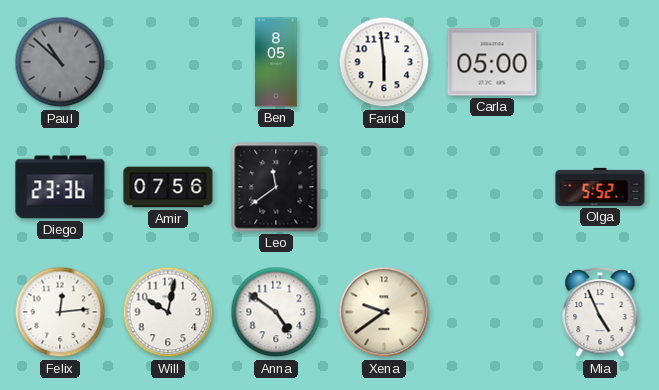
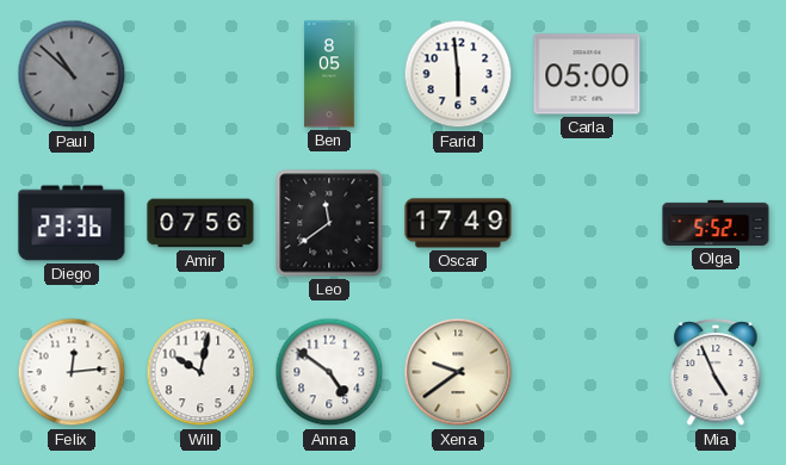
Oscar: none -> 17:49 (458, 223)
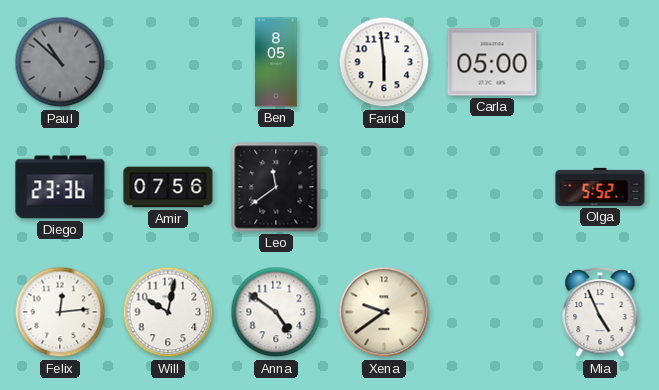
Oscar: 17:49 -> none (458, 223)
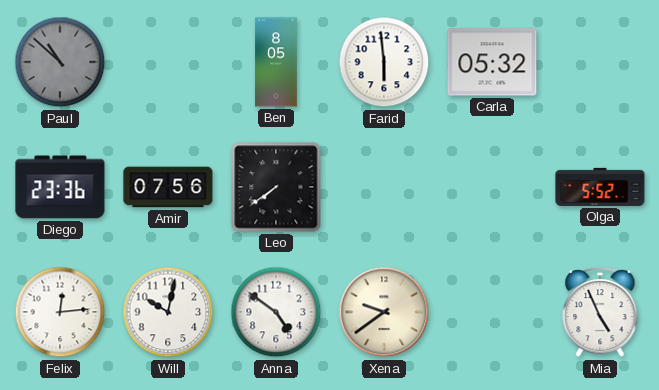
Carla: 05:00 -> 05:32 (492, 62)
Leo: 11:39 -> 7:39 (276, 187)
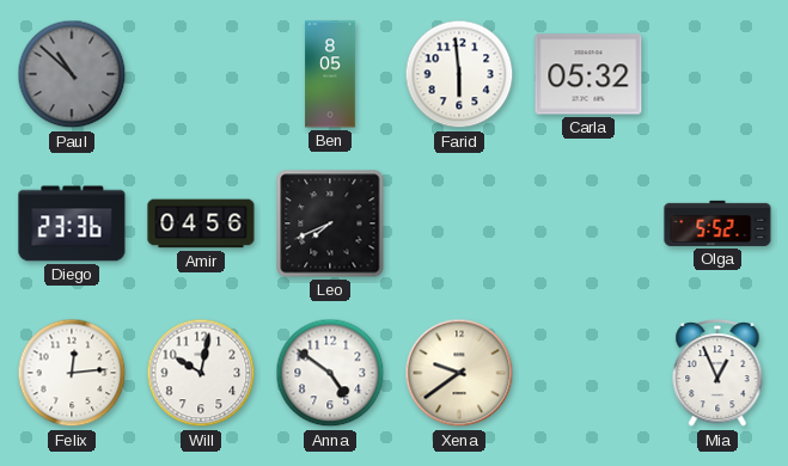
Amir: 07:56 -> 04:56 (201, 223)
Leo: 7:39 -> 7:41 (330, 223)
Mia: 4:56 -> 12:56 (717, 374)
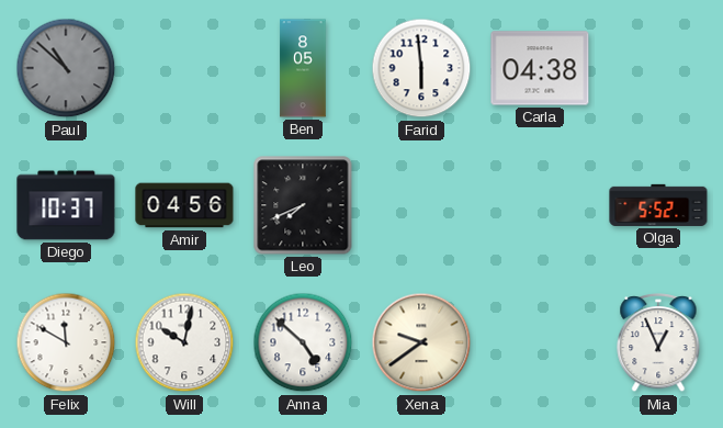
Carla: 05:32 -> 04:38 (540, 68)
Diego: 23:36 -> 10:37 (66, 205)
Felix: 12:14 -> 11:50 (66, 342)
Anna: 4:51 -> 4:52 (303, 342)
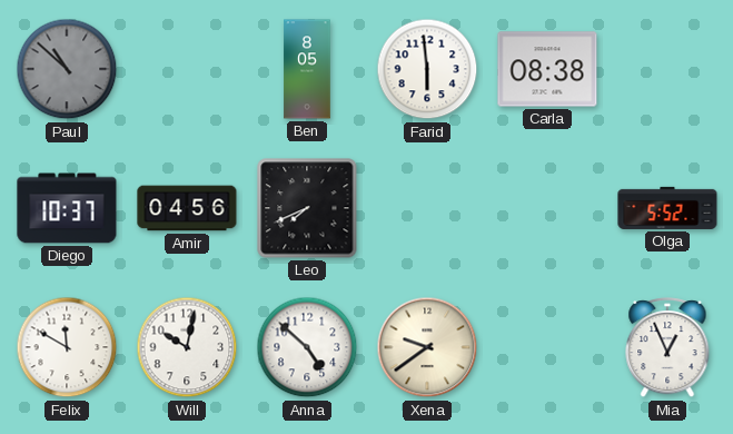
Carla: 04:38 -> 08:38 (547, 69)
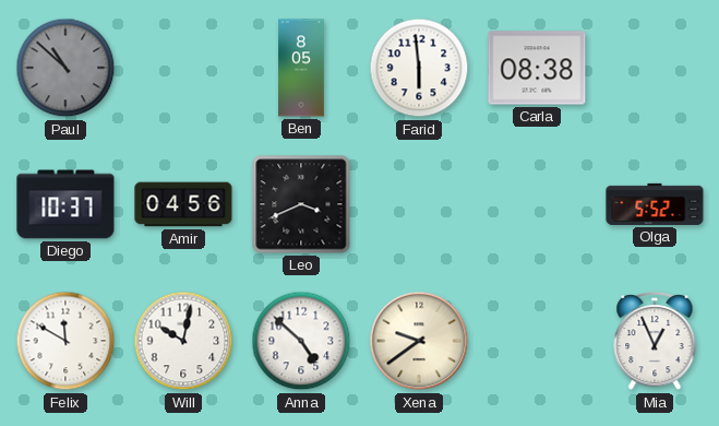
Leo: 7:41 -> 3:41 (301, 204)
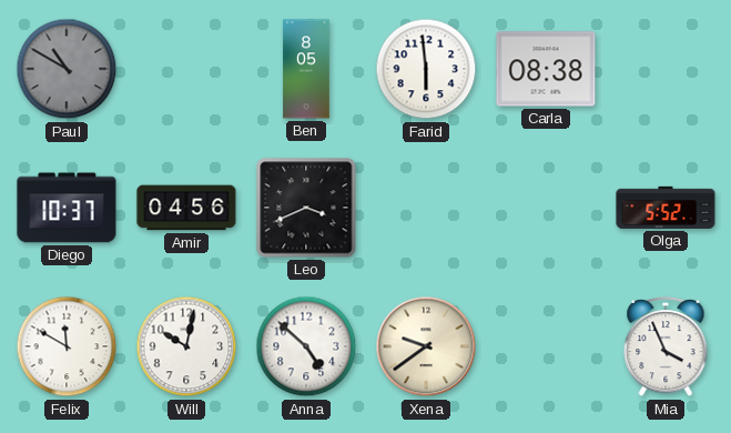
Paul: 10:52 -> 10:50 (67, 69)
Mia: 12:56 -> 3:56 (666, 348)
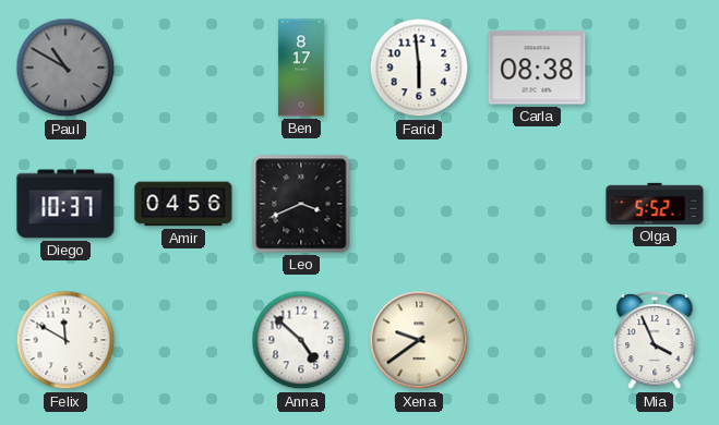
Ben: 8:05 -> 8:17 (301, 68)
Will: 10:02 -> none (186, 346)
